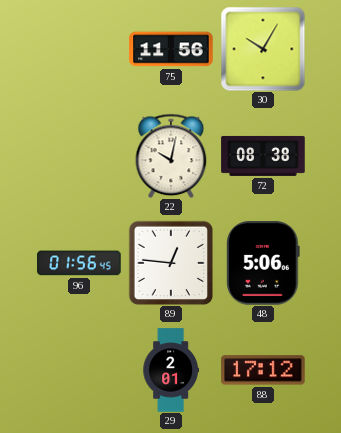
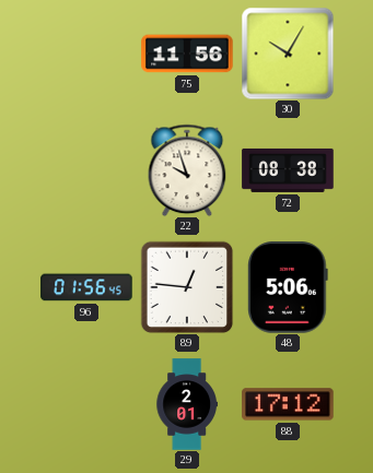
22: 10:02 -> 9:57 (187, 170)
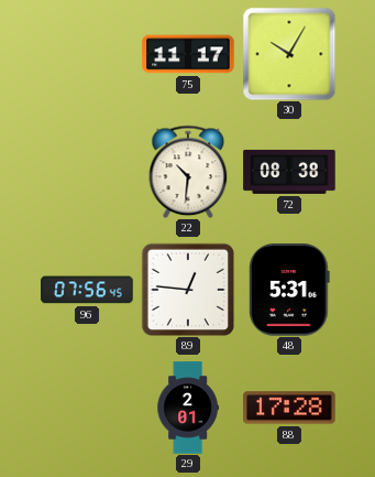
75: 11:56 -> 11:17 (188, 54)
22: 9:57 -> 10:31 (188, 172)
96: 01:56 -> 07:56 (87, 290)
48: 5:06 -> 5:31 (290, 290)
88: 17:12 -> 17:28 (289, 408)
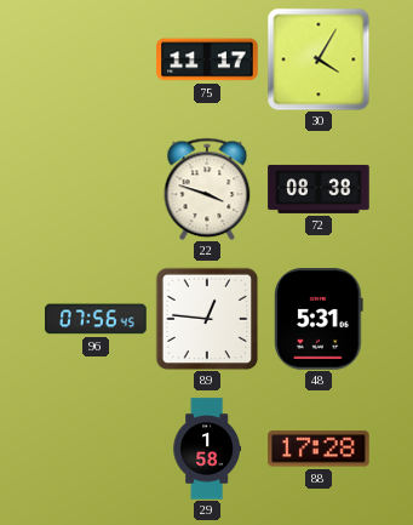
30: 10:05 -> 4:05 (319, 59)
22: 10:31 -> 3:48 (207, 189)
29: 2:01 -> 1:58 (207, 449)
